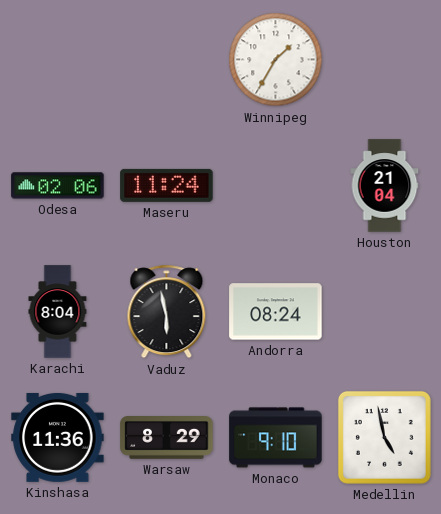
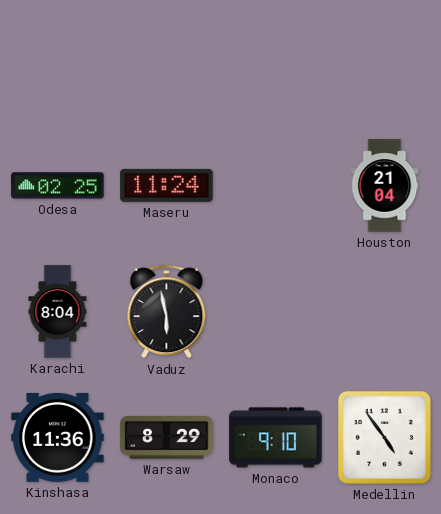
Winnipeg: 1:35 -> none (276, 60)
Odesa: 02:06 -> 02:25 (58, 186)
Andorra: 08:24 -> none (276, 312)
Medellin: 4:58 -> 4:54 (384, 437)
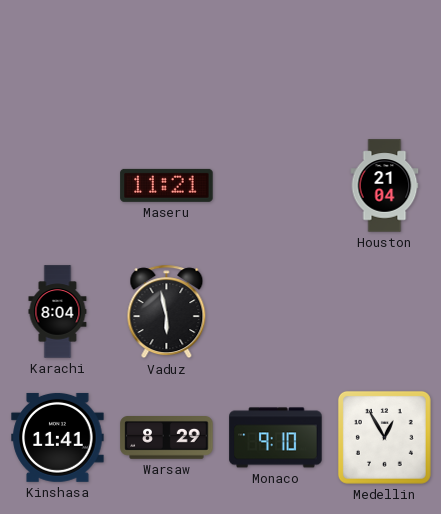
Odesa: 02:25 -> none (58, 186)
Maseru: 11:24 -> 11:21 (167, 185)
Kinshasa: 11:36 -> 11:41 (58, 437)
Medellin: 4:54 -> 12:55 (384, 437)
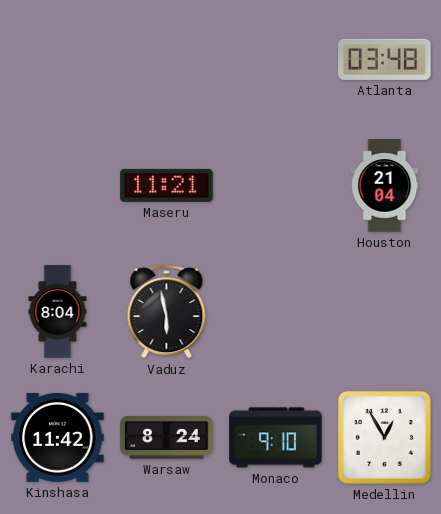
Atlanta: none -> 03:48 (385, 59)
Kinshasa: 11:41 -> 11:42 (58, 437)
Warsaw: 8:29 -> 8:24 (167, 438)
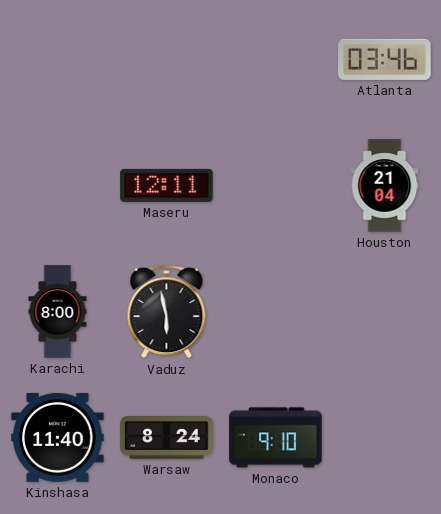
Atlanta: 03:48 -> 03:46 (385, 59)
Maseru: 11:21 -> 12:11 (167, 185)
Karachi: 8:04 -> 8:00 (58, 312)
Kinshasa: 11:42 -> 11:40 (58, 437)
Medellin: 12:55 -> none (384, 437)
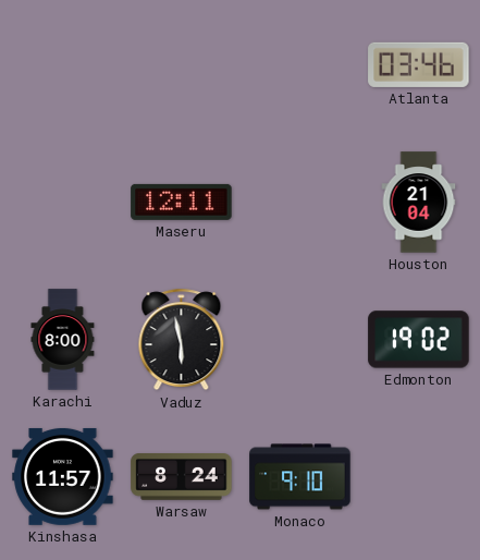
Edmonton: none -> 19:02 (419, 340)
Kinshasa: 11:40 -> 11:57 (63, 476)
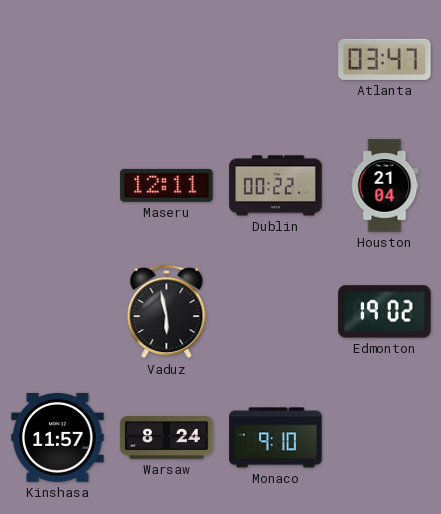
Atlanta: 03:46 -> 03:47 (385, 59)
Dublin: none -> 00:22 (276, 186)
Karachi: 8:00 -> none (63, 340)
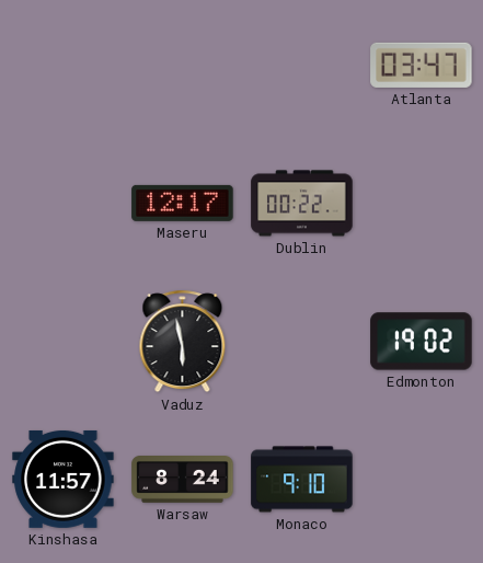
Maseru: 12:11 -> 12:17 (183, 203)
Houston: 21:04 -> none (385, 186)
